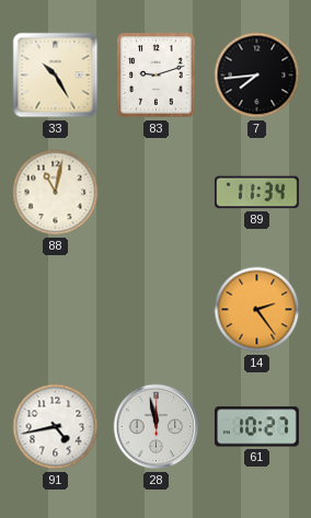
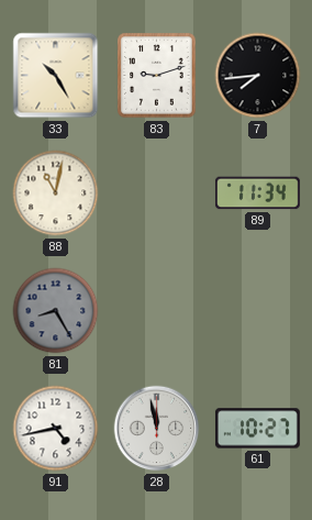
81: none -> 8:25 (56, 311)
14: 2:24 -> none (257, 310)
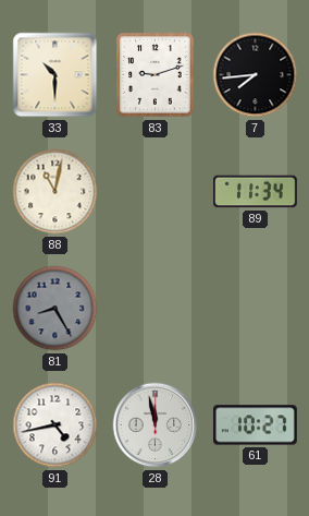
33: 10:25 -> 10:30 (55, 75)
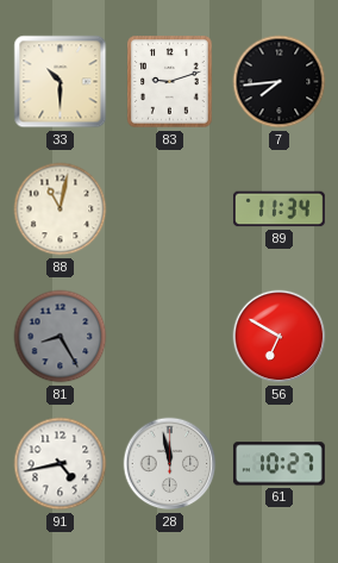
56: none -> 6:50 (280, 337)
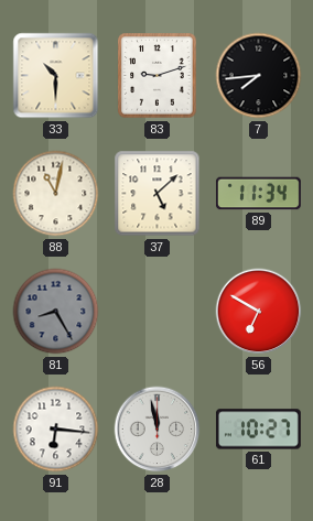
37: none -> 5:08 (158, 194)
91: 4:43 -> 6:16 (56, 430)
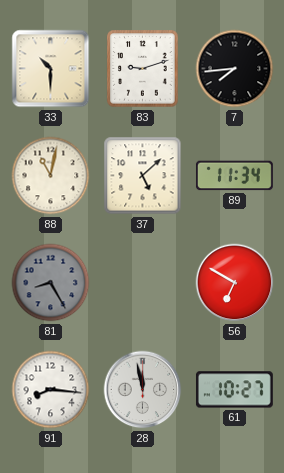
91: 6:16 -> 8:16 (51, 390)
